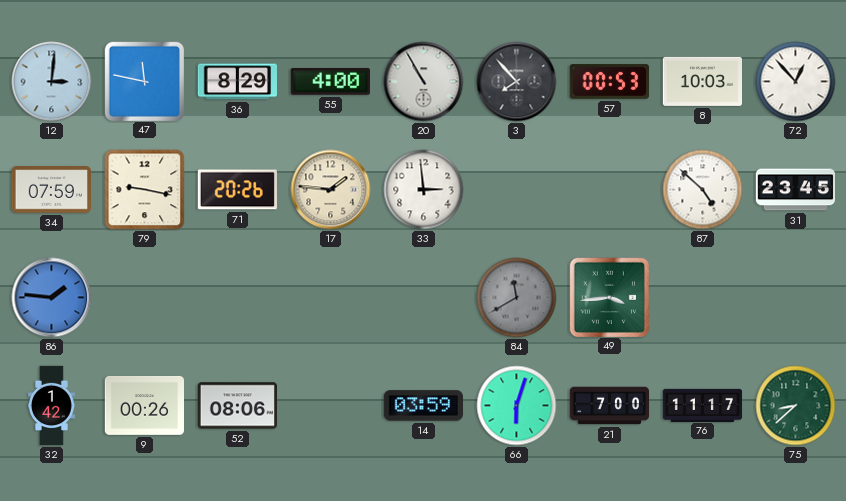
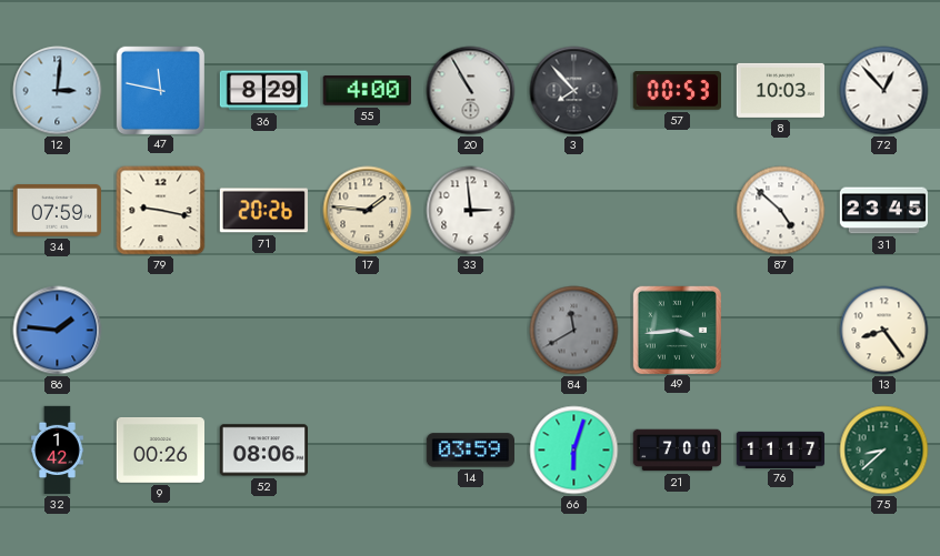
13: none -> 8:24 (884, 331)
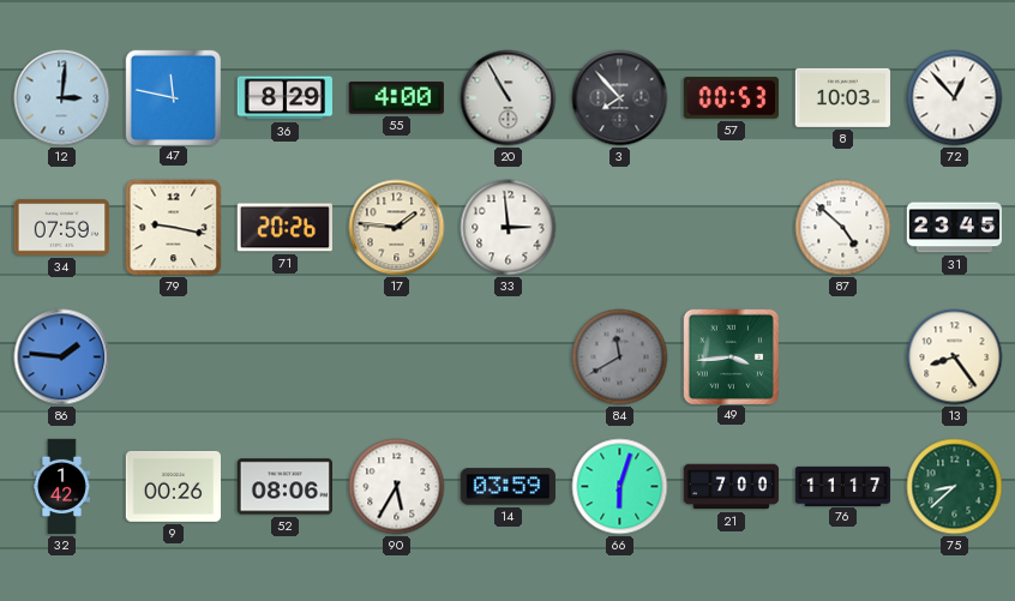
90: none -> 5:35 (397, 487)
